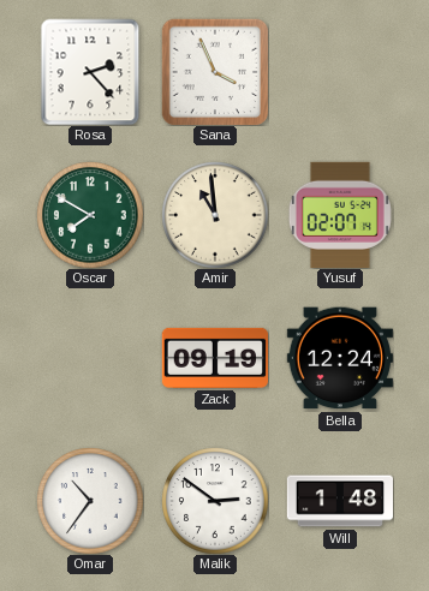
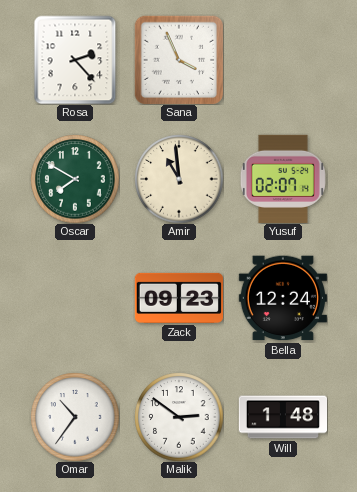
Zack: 09:19 -> 09:23 (178, 298)
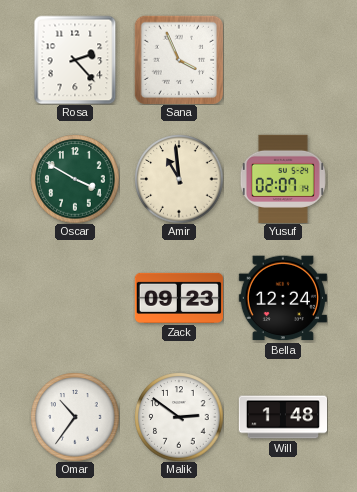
Oscar: 7:50 -> 3:50 (75, 179)
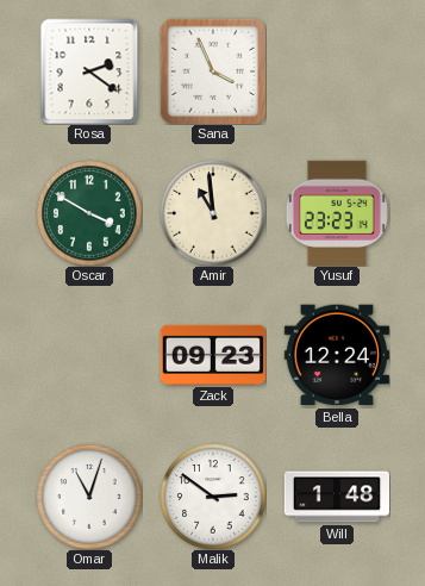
Rosa: 2:23 -> 2:21 (89, 71)
Yusuf: 02:07 -> 23:23 (337, 213)
Omar: 10:36 -> 11:03 (89, 497)
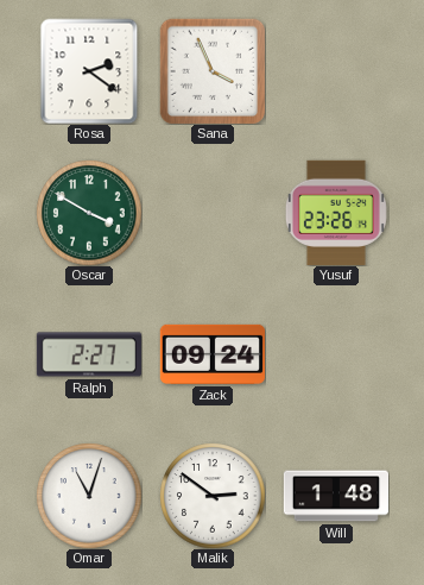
Amir: 10:59 -> none (213, 213)
Yusuf: 23:23 -> 23:26 (336, 213)
Ralph: none -> 2:27 (88, 354)
Zack: 09:23 -> 09:24 (211, 354)
Bella: 12:24 -> none (337, 355)
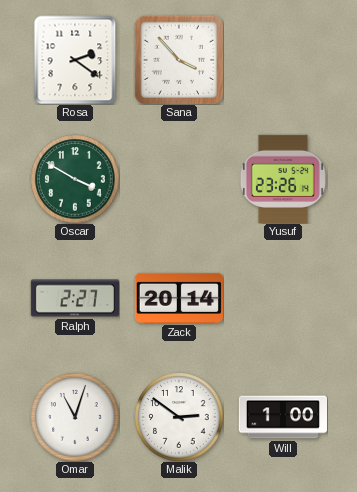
Sana: 3:56 -> 3:53 (179, 60)
Zack: 09:24 -> 20:14 (178, 298)
Will: 1:48 -> 1:00 (282, 417)
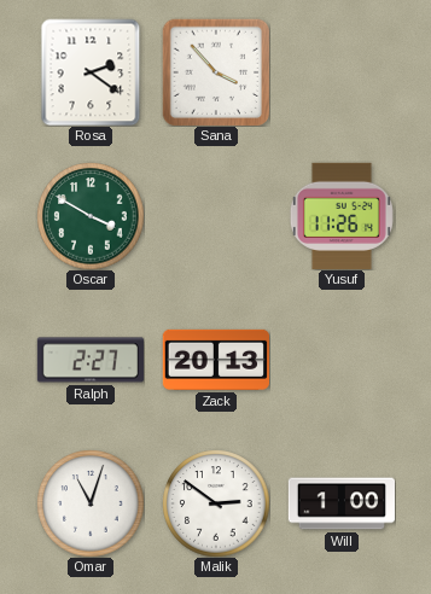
Yusuf: 23:26 -> 11:26 (342, 216)
Zack: 20:14 -> 20:13 (215, 360)
